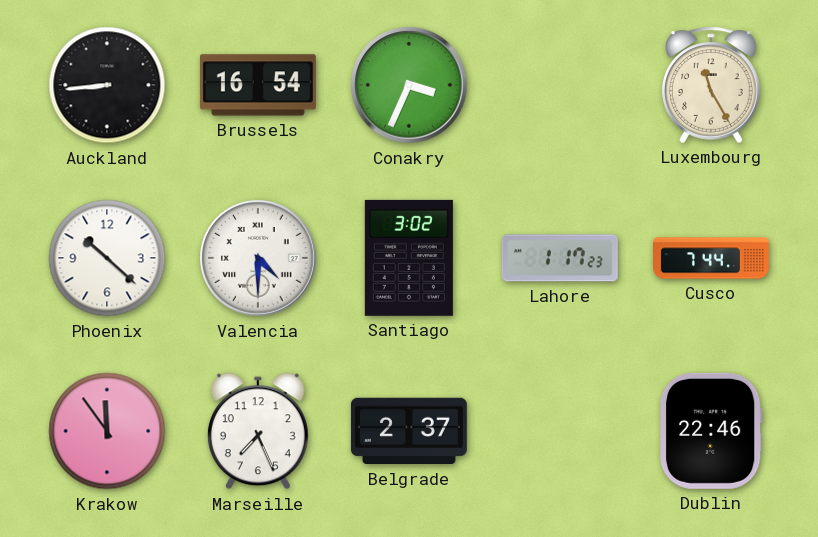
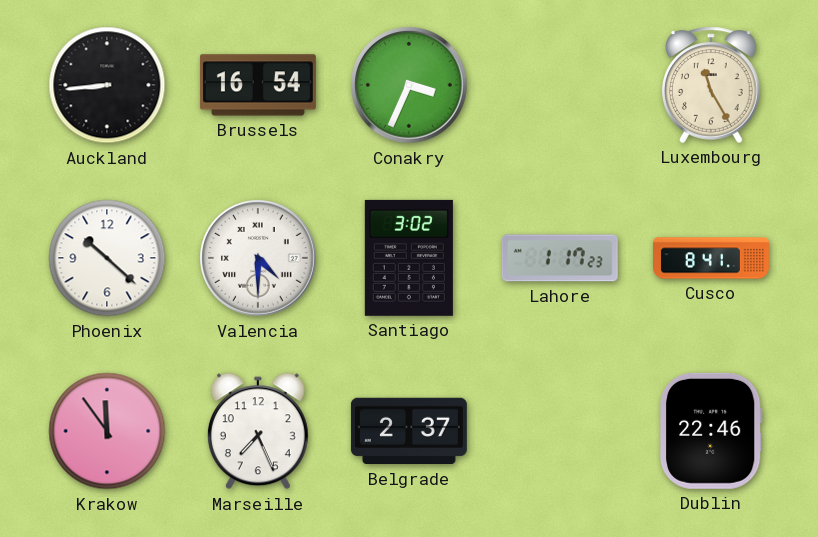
Cusco: 7:44 -> 8:41 (712, 258)
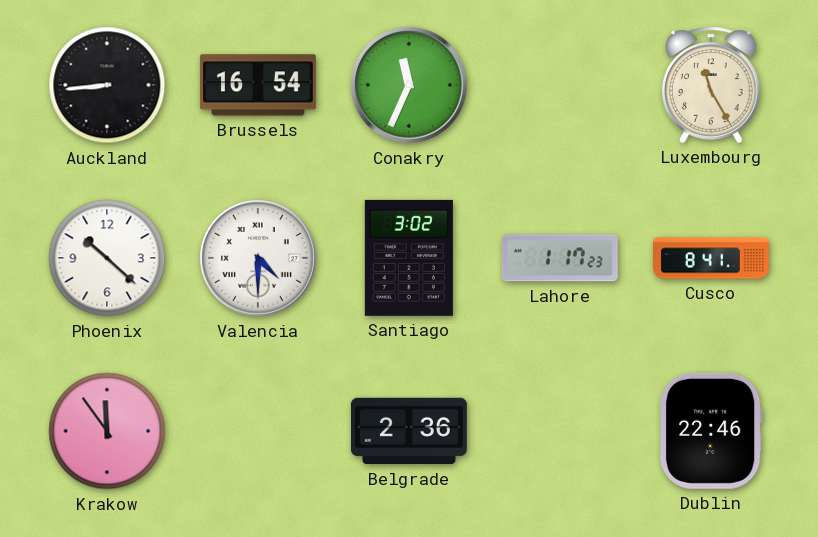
Conakry: 3:34 -> 11:34 (409, 85)
Marseille: 7:26 -> none (258, 431)
Belgrade: 2:37 -> 2:36 (409, 431)
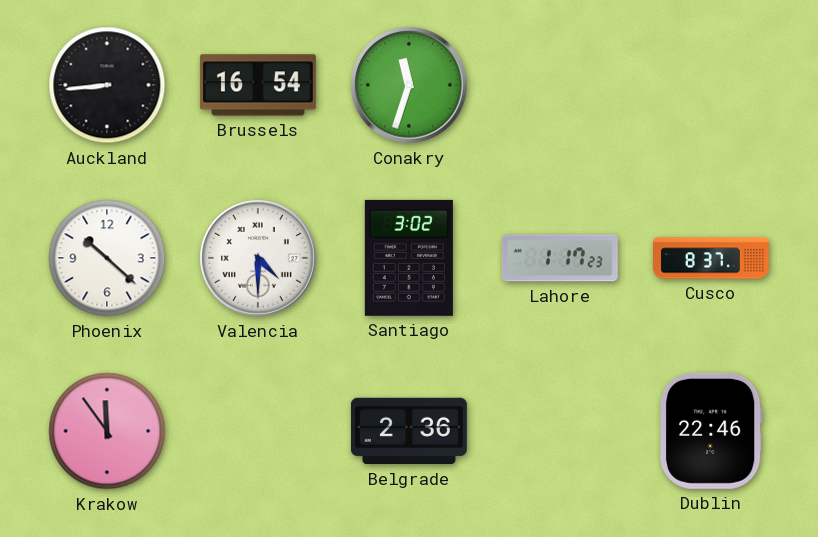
Conakry: 11:34 -> 11:33 (409, 85)
Luxembourg: 11:25 -> none (712, 85)
Cusco: 8:41 -> 8:37 (712, 258)
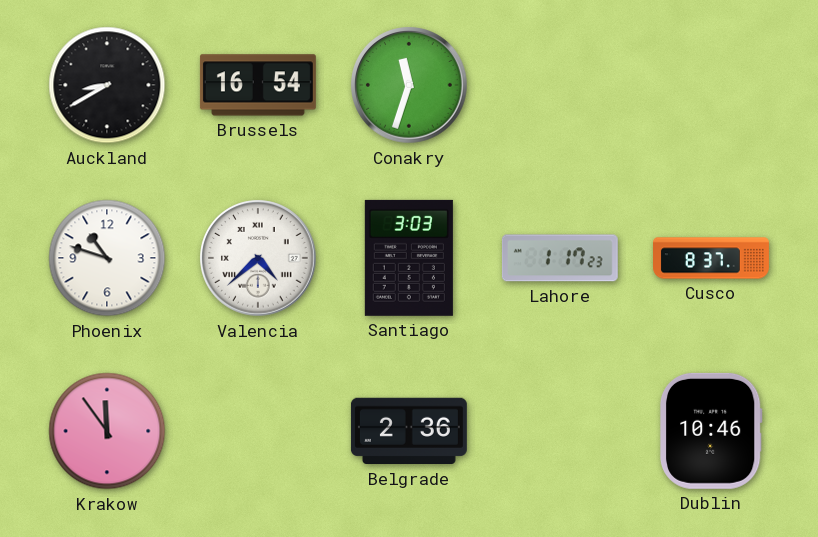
Auckland: 8:44 -> 8:40 (107, 85)
Phoenix: 10:22 -> 10:48 (107, 258)
Valencia: 4:30 -> 4:38 (258, 258)
Santiago: 3:02 -> 3:03 (409, 258)
Dublin: 22:46 -> 10:46 (711, 431)
